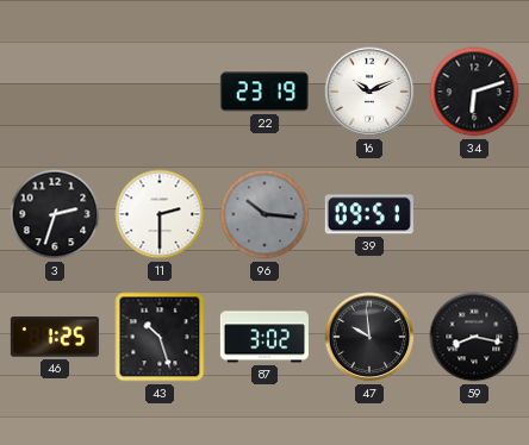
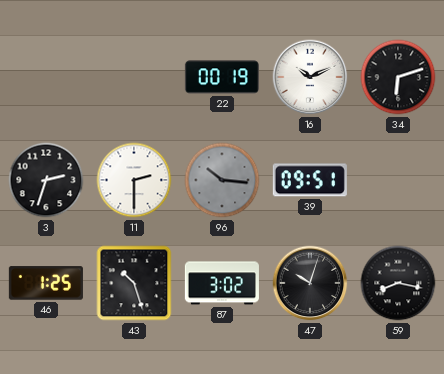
22: 23:19 -> 00:19 (222, 77)
47: 9:59 -> 10:03 (310, 283)
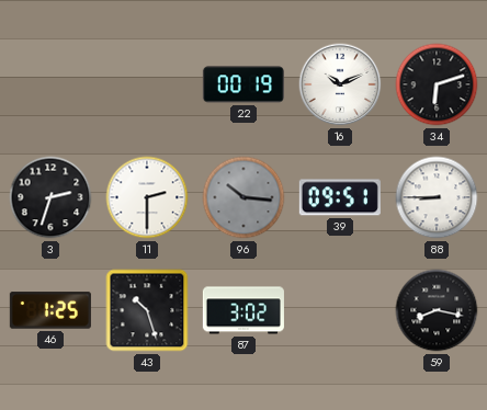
88: none -> 8:45 (437, 197)
47: 10:03 -> none (310, 283)
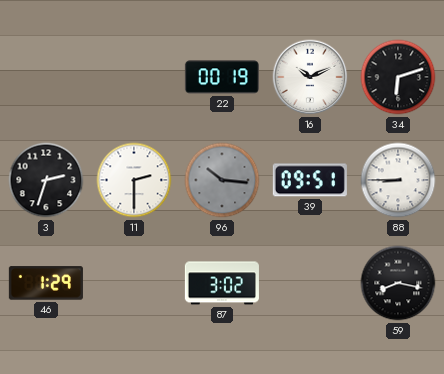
46: 1:25 -> 1:29 (46, 283)
43: 10:27 -> none (147, 310)
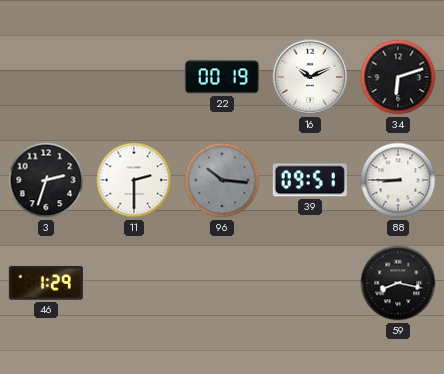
87: 3:02 -> none (222, 283)
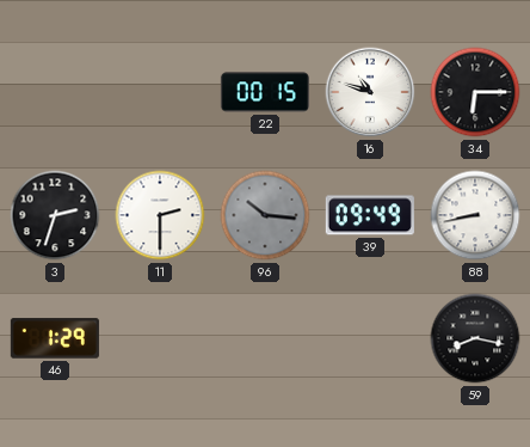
22: 00:19 -> 00:15 (265, 92)
16: 10:11 -> 10:48 (370, 92)
34: 6:12 -> 6:15 (475, 92)
39: 09:51 -> 09:49 (370, 215)
88: 8:45 -> 8:43 (475, 215)
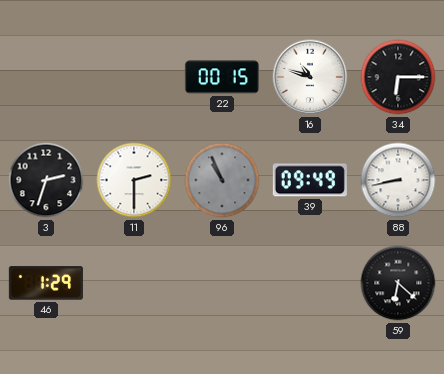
96: 10:16 -> 10:56 (222, 180)
59: 8:17 -> 6:22 (398, 283)
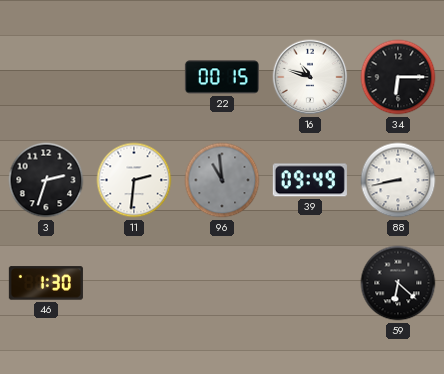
11: 2:30 -> 2:31 (134, 180)
96: 10:56 -> 10:59 (222, 180)
46: 1:29 -> 1:30 (46, 283)
